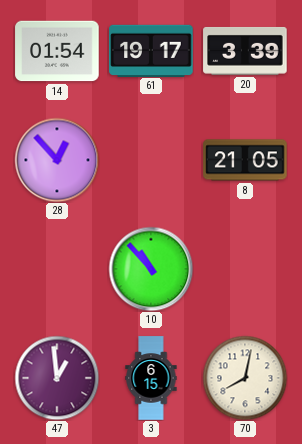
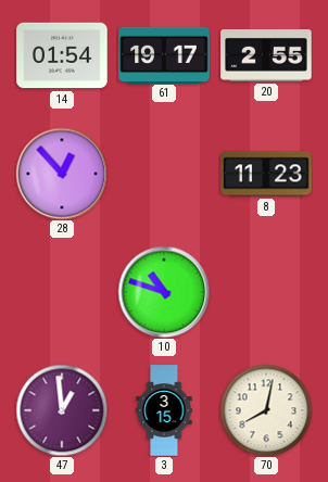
20: 3:39 -> 2:55 (266, 55)
8: 21:05 -> 11:23 (266, 174)
10: 10:53 -> 10:48 (164, 292)
3: 6:15 -> 3:15 (164, 410)
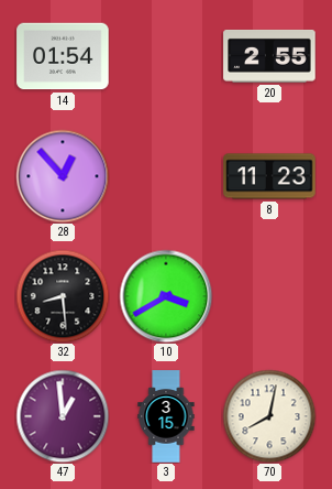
61: 19:17 -> none (164, 54)
32: none -> 8:29 (63, 296)
10: 10:48 -> 3:40 (166, 296)
